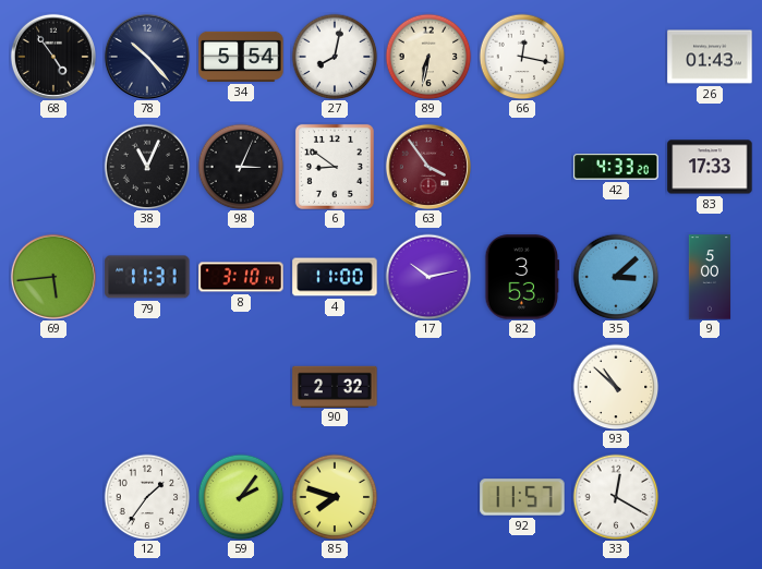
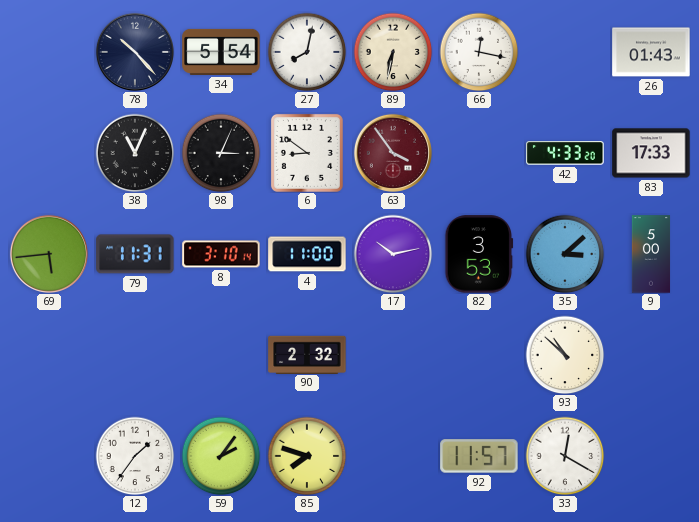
68: 4:54 -> none (53, 57)
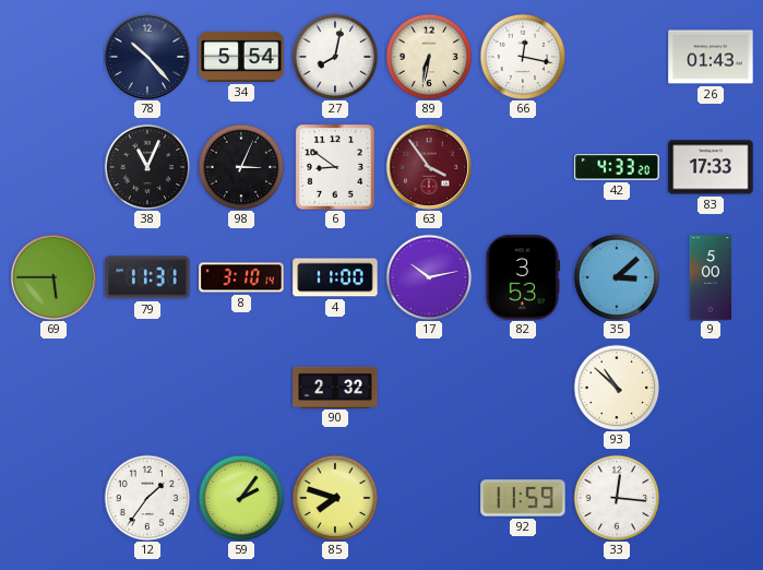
69: 5:44 -> 5:45 (53, 277)
92: 11:57 -> 11:59 (523, 498)
33: 12:20 -> 12:16 (617, 498)
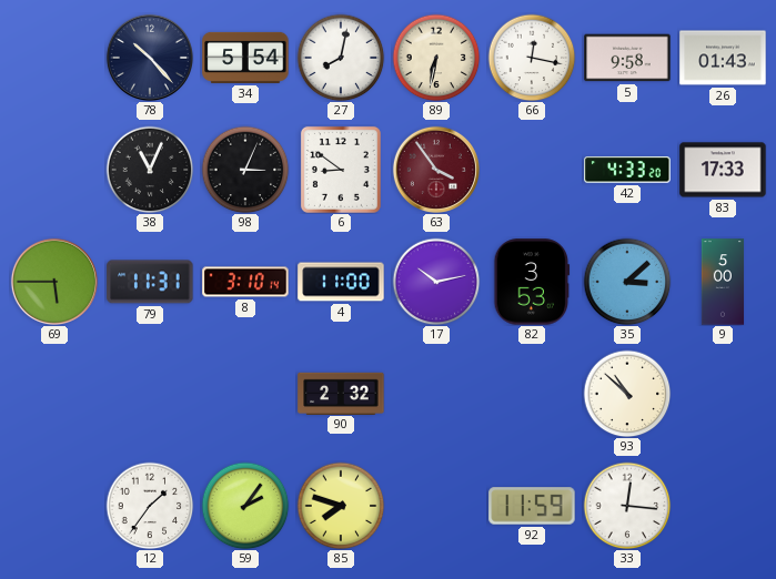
5: none -> 9:58 (627, 58)
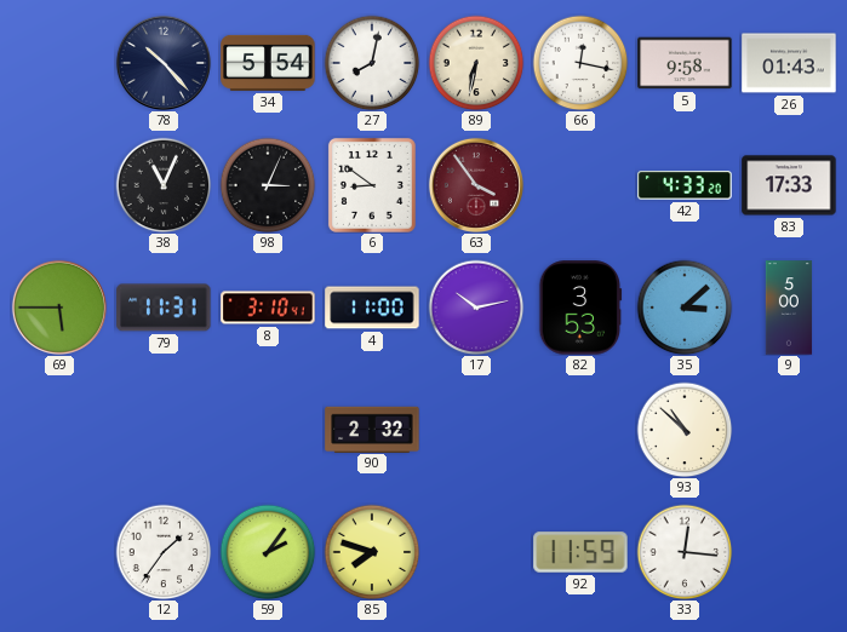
8: 3:10:14 -> 3:10:41 (268, 308)
